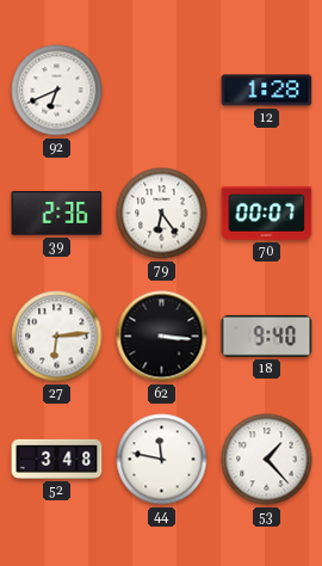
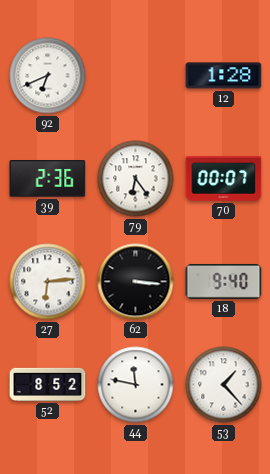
52: 3:48 -> 8:52 (48, 384)
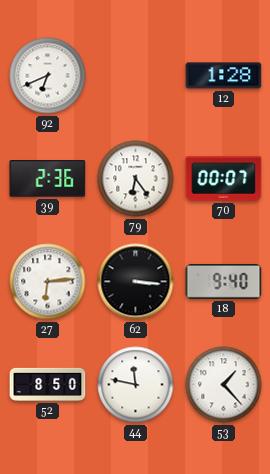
52: 8:52 -> 8:50 (48, 384)
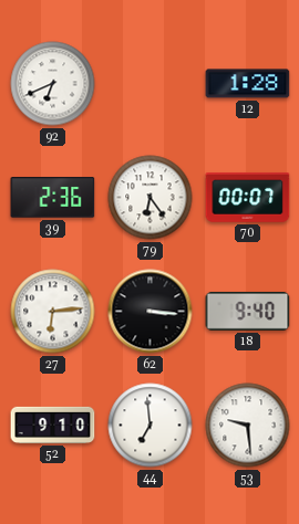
52: 8:50 -> 9:10 (53, 425)
44: 11:47 -> 6:59 (151, 426)
53: 1:23 -> 9:29 (248, 426)
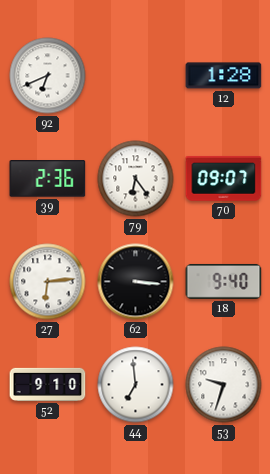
70: 00:07 -> 09:07 (224, 178)
53: 9:29 -> 9:33 (224, 385)
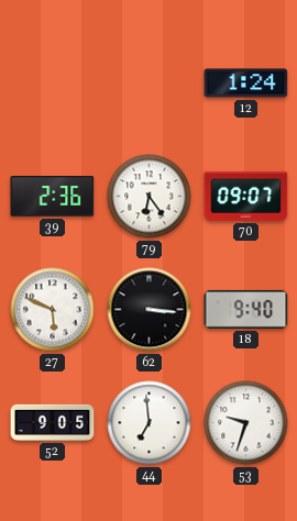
92: 6:41 -> none (48, 76)
12: 1:28 -> 1:24 (246, 84)
27: 6:14 -> 5:49 (53, 310)
52: 9:10 -> 9:05 (53, 422)
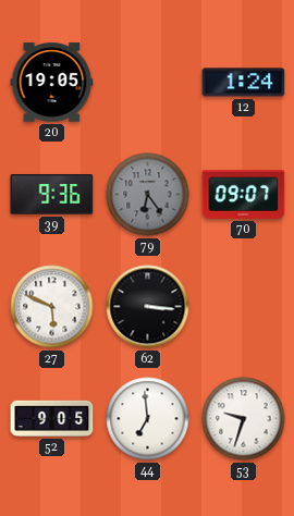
20: none -> 19:05 (52, 83)
39: 2:36 -> 9:36 (52, 195)
79 dial: white -> grey (148, 195)
18: 9:40 -> none (246, 309)
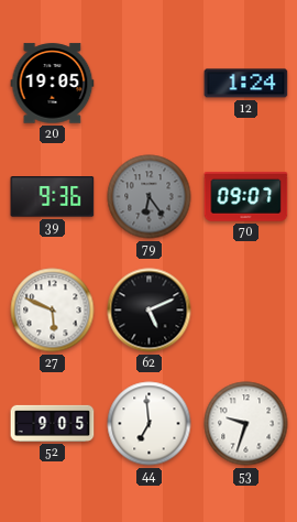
62: 3:16 -> 5:11 (150, 311)
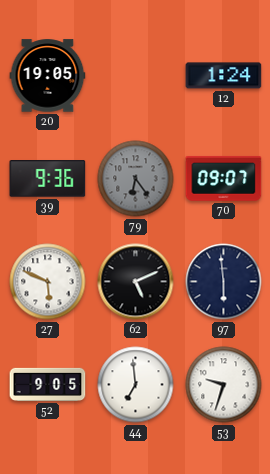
97: none -> 5:59 (224, 282)
